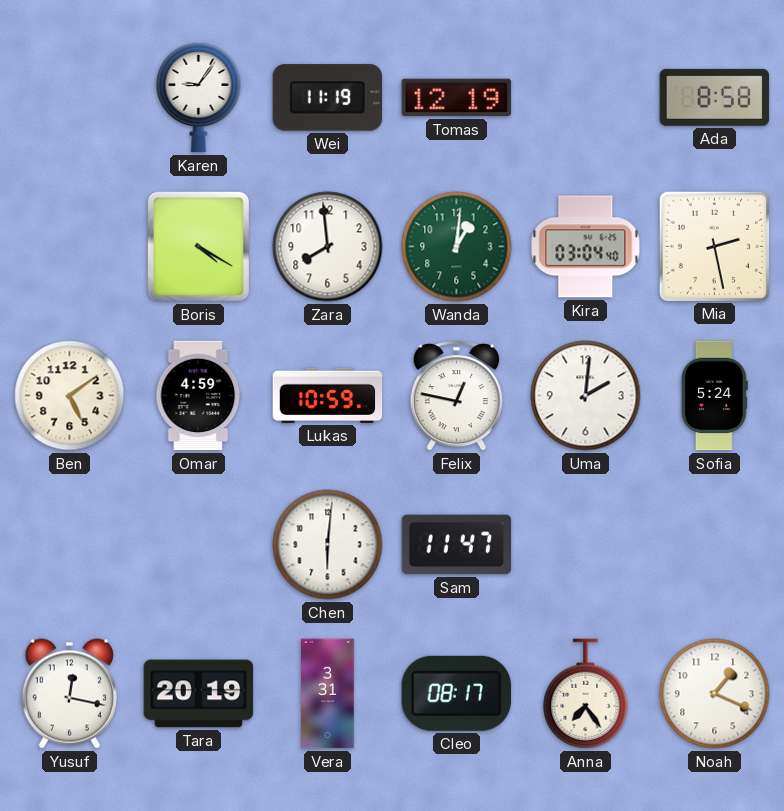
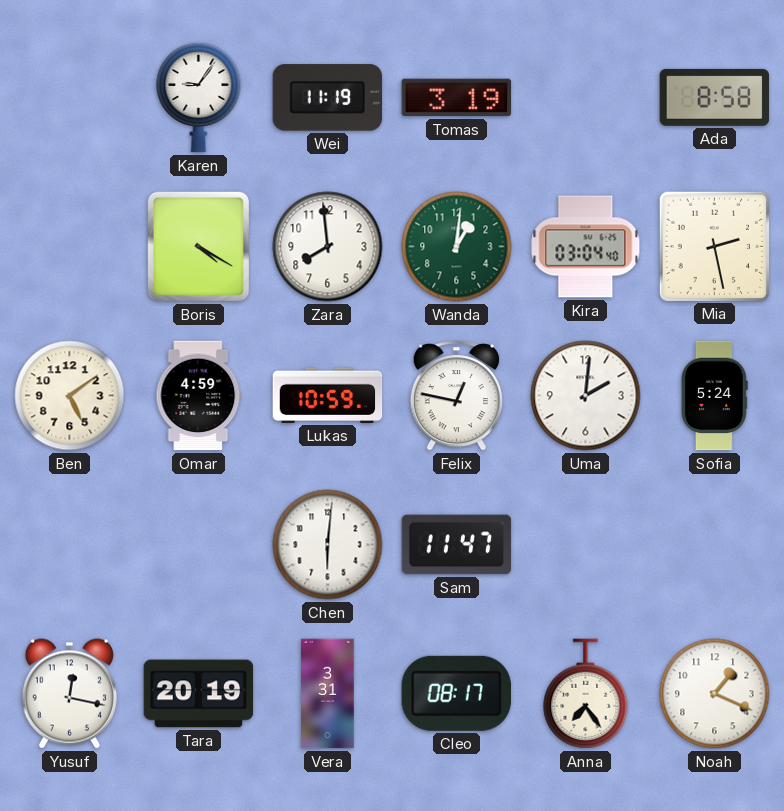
Tomas: 12:19 -> 3:19 (457, 98)
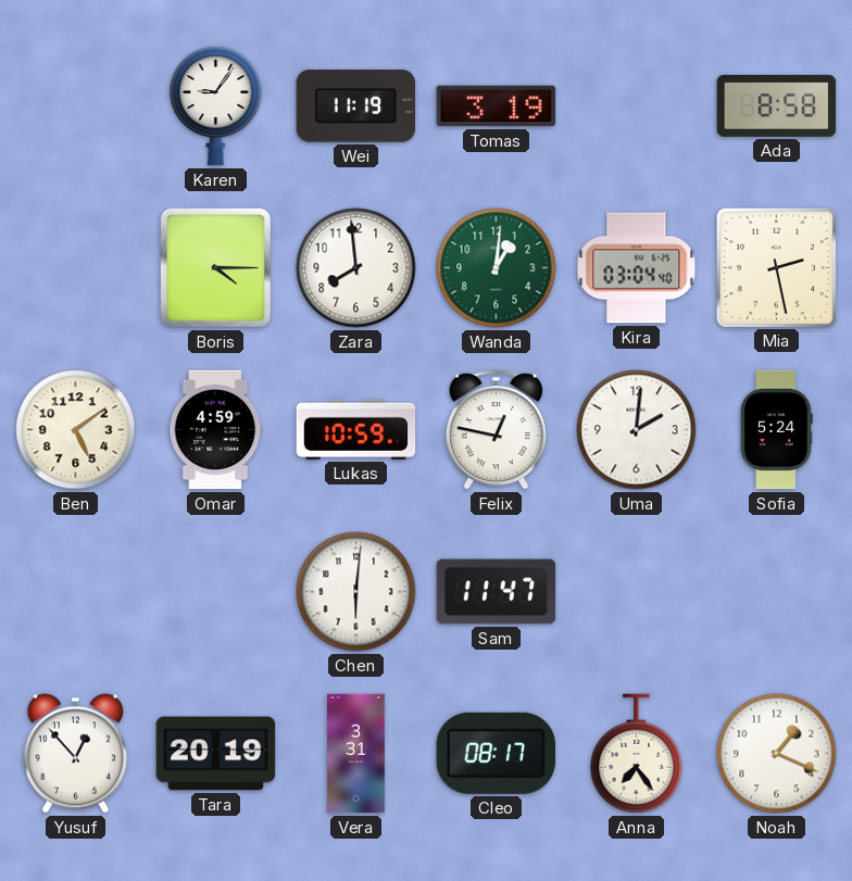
Boris: 4:20 -> 4:15 (215, 267)
Yusuf: 12:17 -> 12:53 (75, 754)
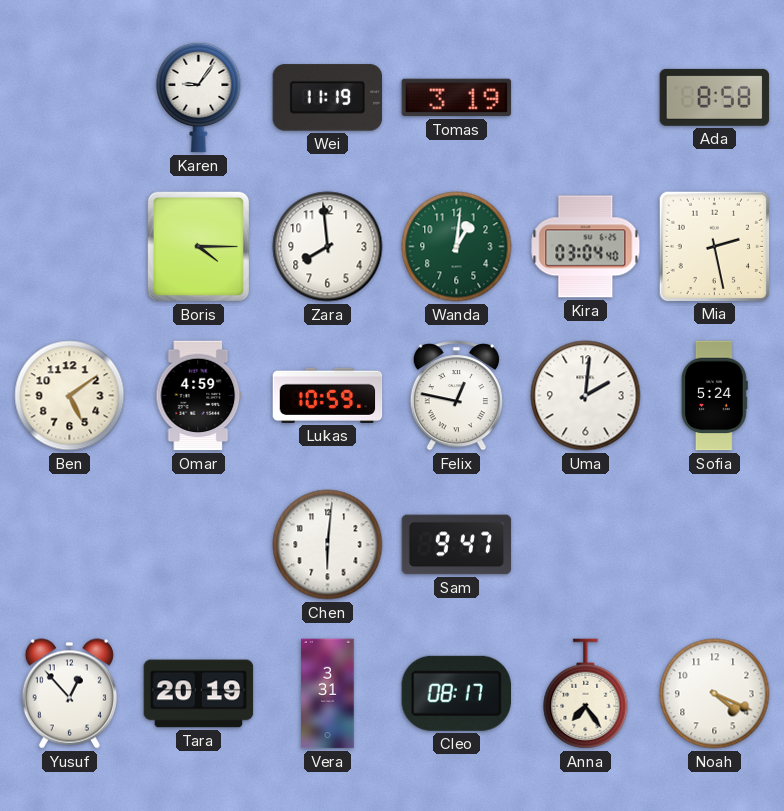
Sam: 11:47 -> 9:47 (457, 545)
Noah: 1:19 -> 4:19 (715, 694)
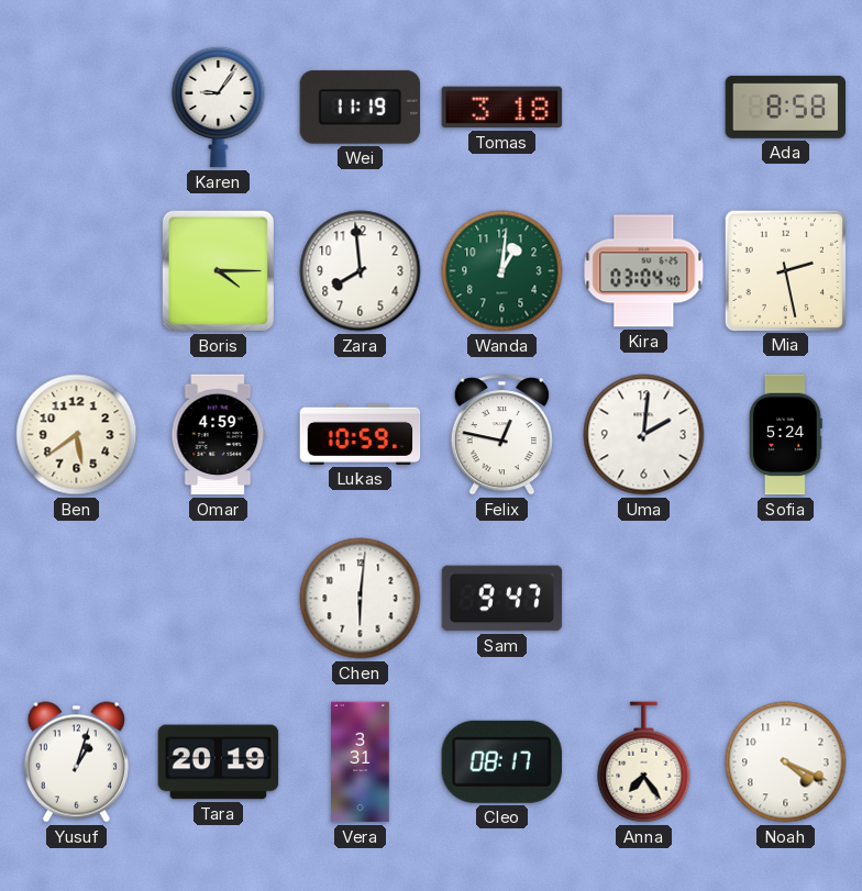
Tomas: 3:19 -> 3:18 (502, 108)
Ben: 5:09 -> 5:39 (77, 435)
Yusuf: 12:53 -> 1:03 (76, 762)
